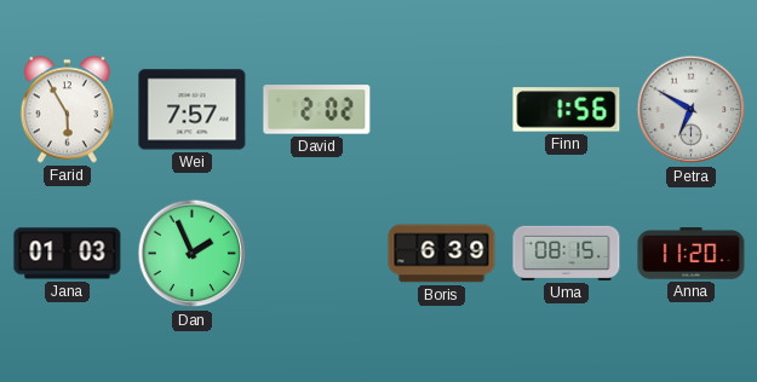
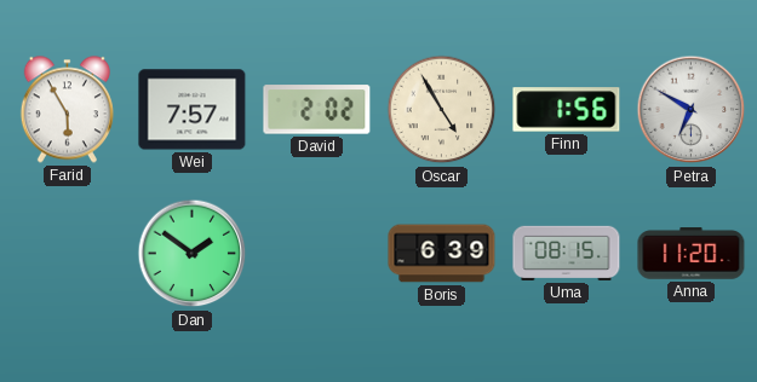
Oscar: none -> 4:55 (442, 110)
Jana: 01:03 -> none (68, 254)
Dan: 1:56 -> 1:51 (193, 254)
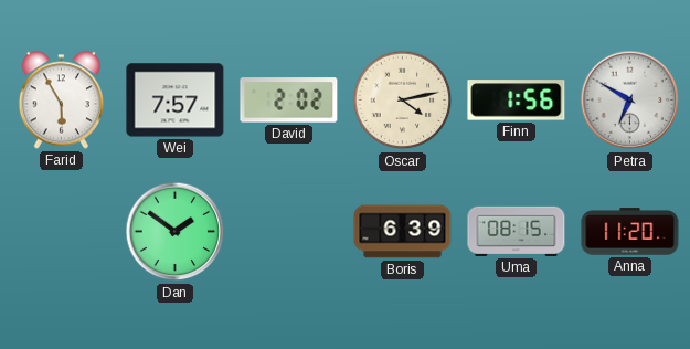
Oscar: 4:55 -> 4:13 (403, 101)
